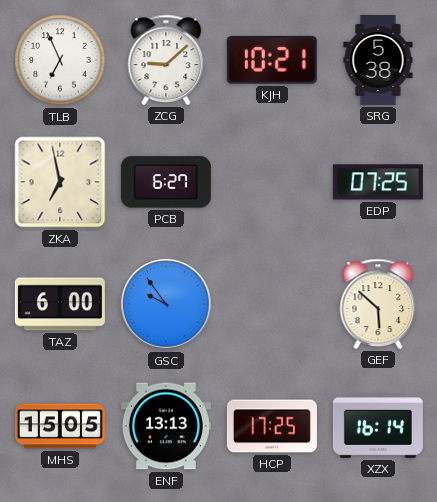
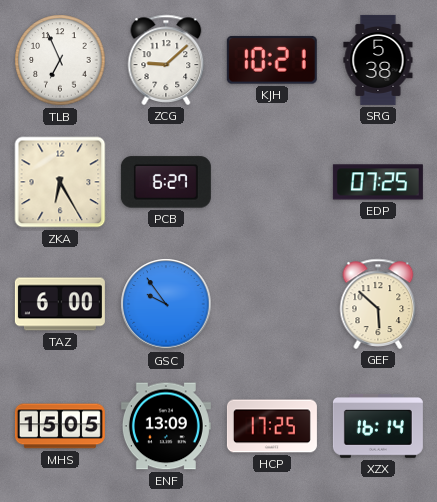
ZKA: 6:58 -> 6:25 (60, 182)
ENF: 13:13 -> 13:09 (166, 426)
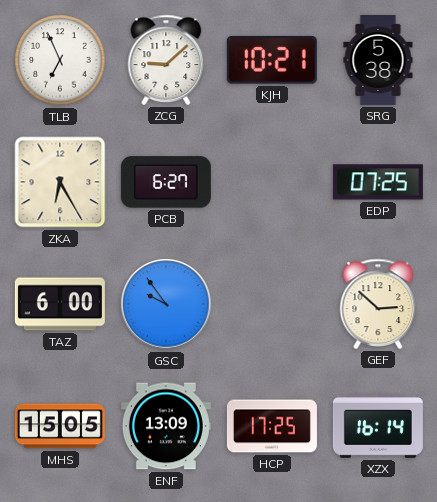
GEF: 5:52 -> 2:52 (378, 304)
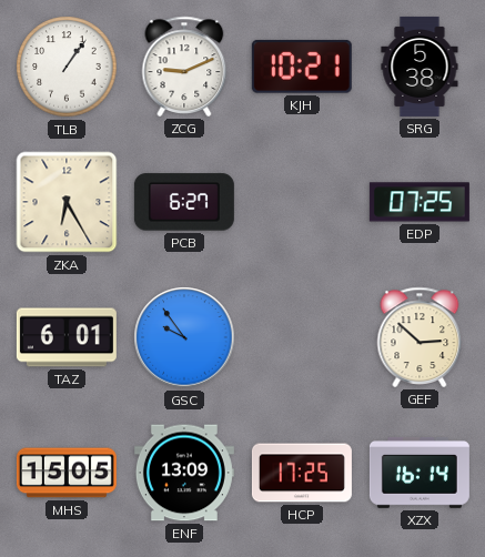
TLB: 6:56 -> 1:06 (67, 67)
ZCG: 9:08 -> 9:11 (184, 67)
TAZ: 6:00 -> 6:01 (67, 337)
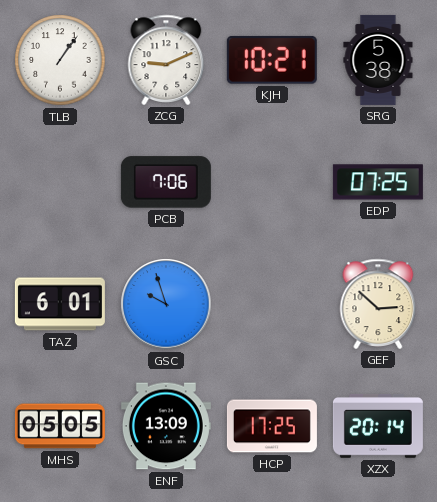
ZKA: 6:25 -> none (67, 202)
PCB: 6:27 -> 7:06 (166, 182)
GSC: 9:54 -> 9:57 (166, 304)
MHS: 15:05 -> 05:05 (60, 426)
XZX: 16:14 -> 20:14 (378, 427)
